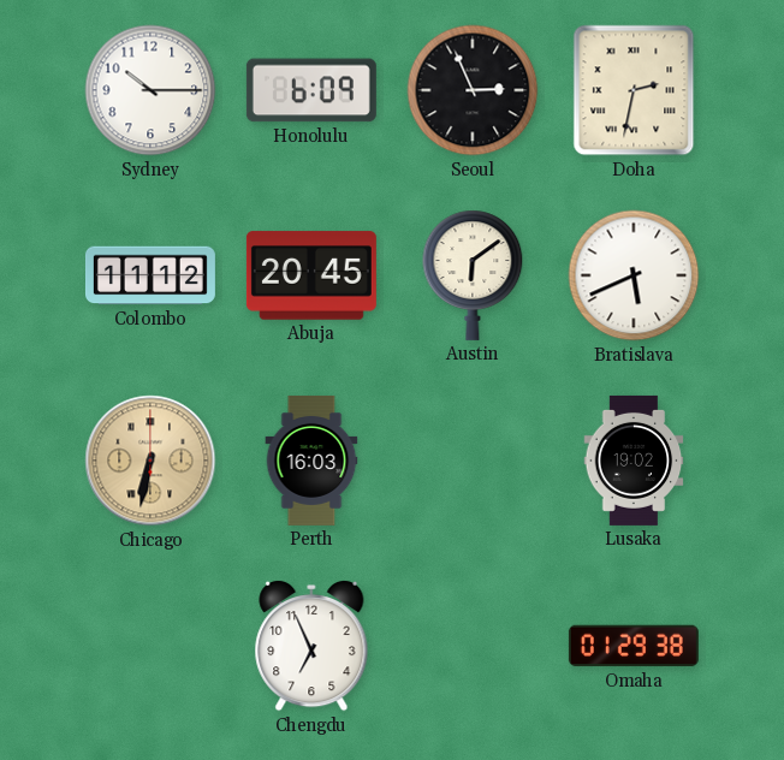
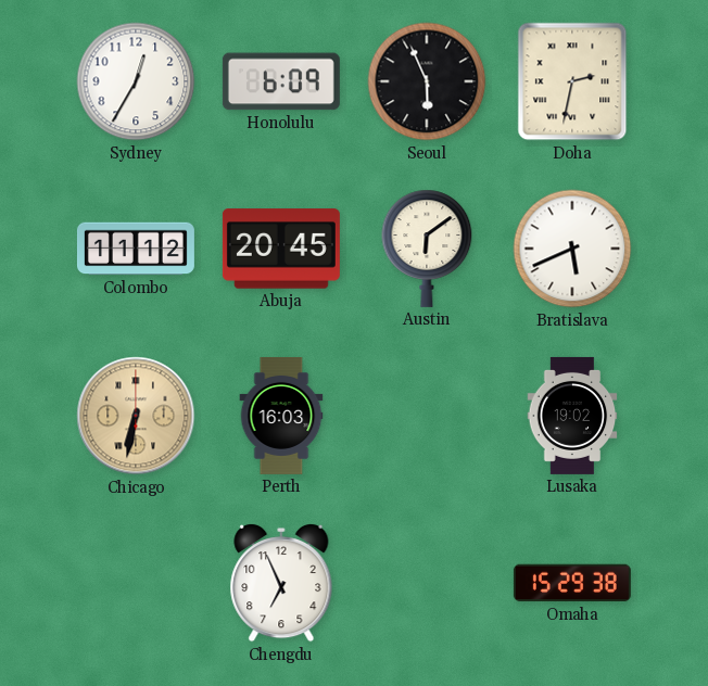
Sydney: 10:15 -> 12:35 (136, 81)
Seoul: 2:56 -> 5:56 (427, 81)
Omaha: 01:29 -> 15:29 (572, 583)
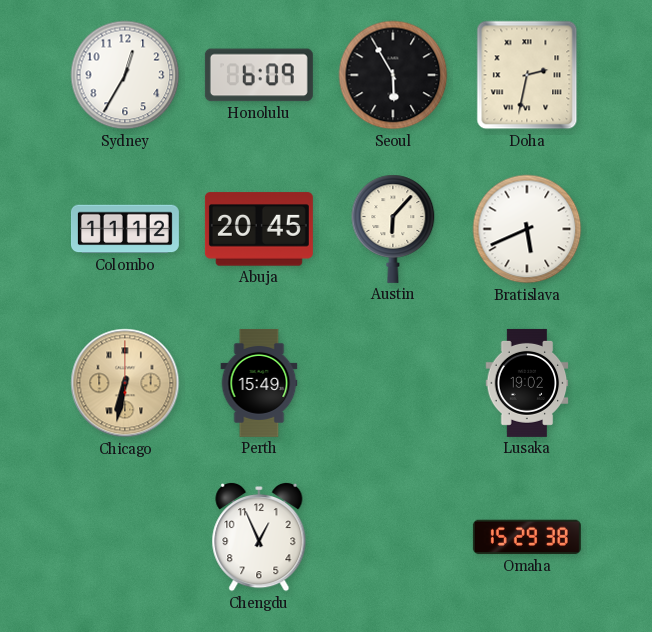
Seoul: 5:56 -> 5:55 (393, 75)
Austin: 6:09 -> 6:07 (393, 229)
Perth: 16:03 -> 15:49 (259, 383)
Chengdu: 6:56 -> 12:56 (259, 537)
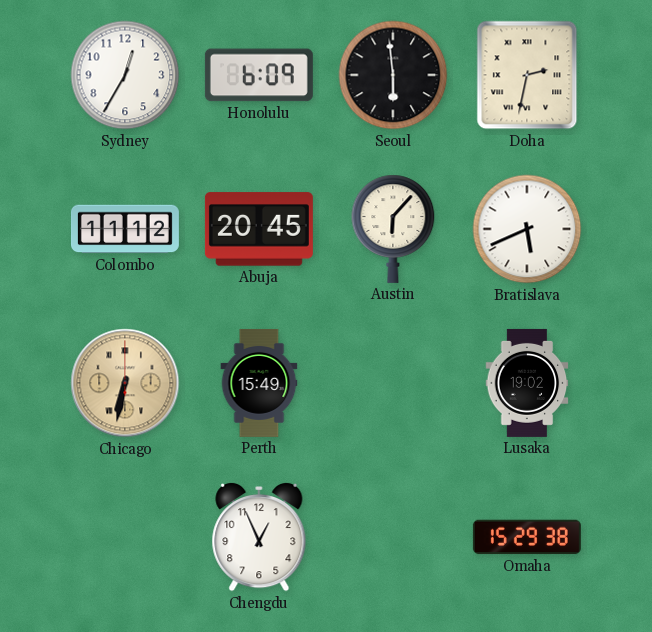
Seoul: 5:55 -> 5:59 (393, 75)
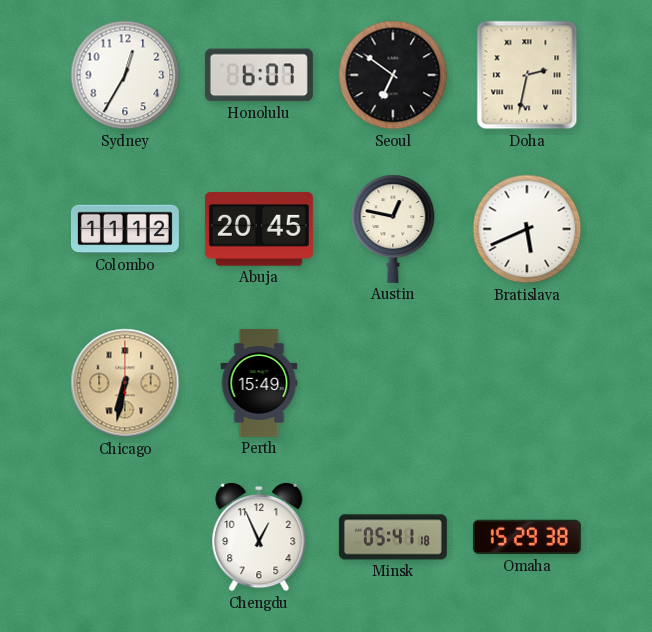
Honolulu: 6:09 -> 6:07 (259, 75)
Seoul: 5:59 -> 6:51 (393, 75)
Austin: 6:07 -> 12:47 (393, 229)
Lusaka: 19:02 -> none (527, 383)
Minsk: none -> 05:41 (393, 537)
